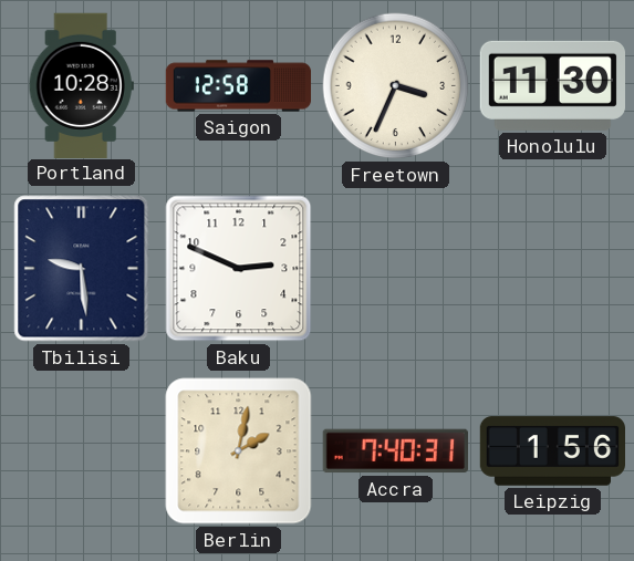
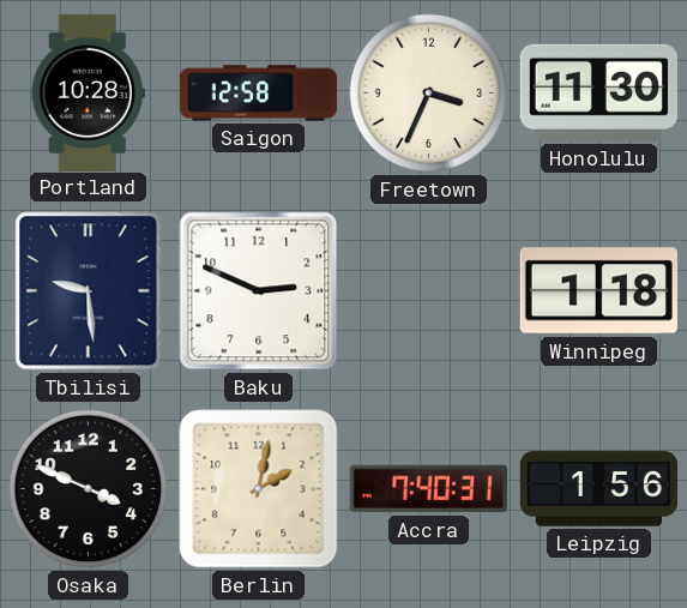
Winnipeg: none -> 1:18 (598, 291)
Osaka: none -> 3:49 (89, 489)
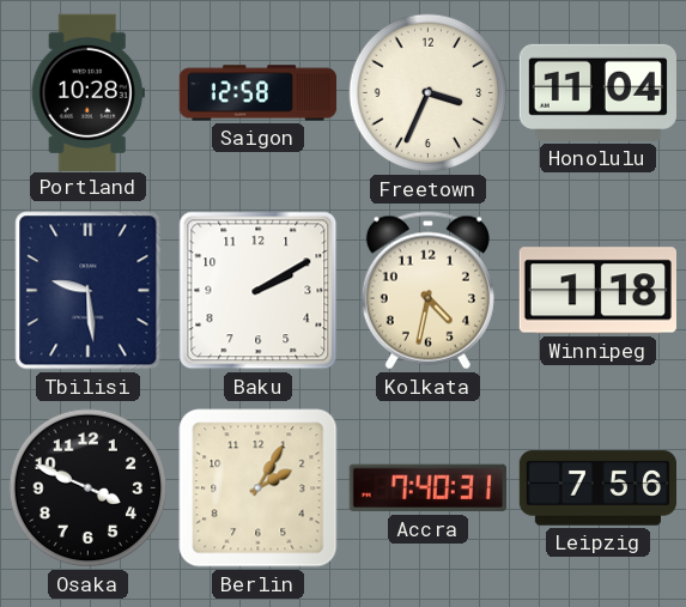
Honolulu: 11:30 -> 11:04 (597, 92)
Baku: 2:49 -> 2:10 (259, 291)
Kolkata: none -> 4:32 (427, 291)
Berlin: 2:02 -> 2:05 (259, 488)
Leipzig: 1:56 -> 7:56 (597, 488)
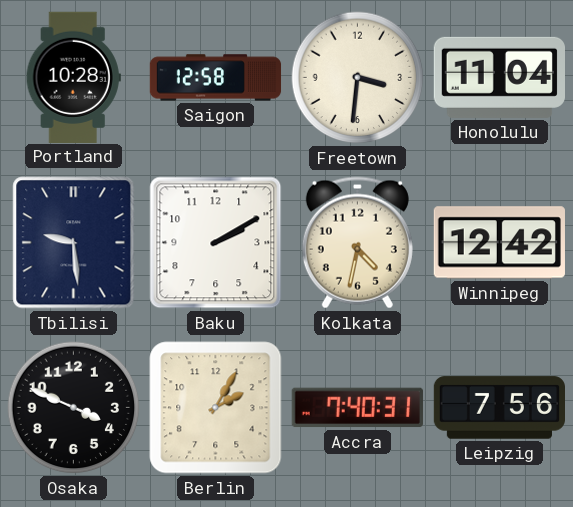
Freetown: 3:34 -> 3:31 (358, 78)
Winnipeg: 1:18 -> 12:42 (499, 243)
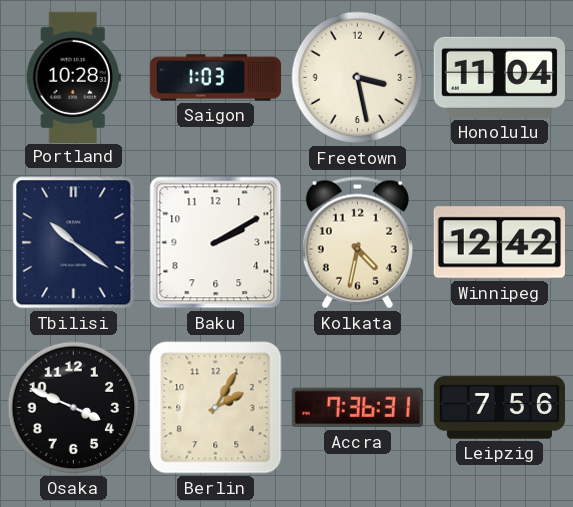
Saigon: 12:58 -> 1:03 (216, 78)
Freetown: 3:31 -> 3:28 (358, 78)
Tbilisi: 9:29 -> 10:21 (74, 243)
Accra: 7:40 -> 7:36 (357, 408)
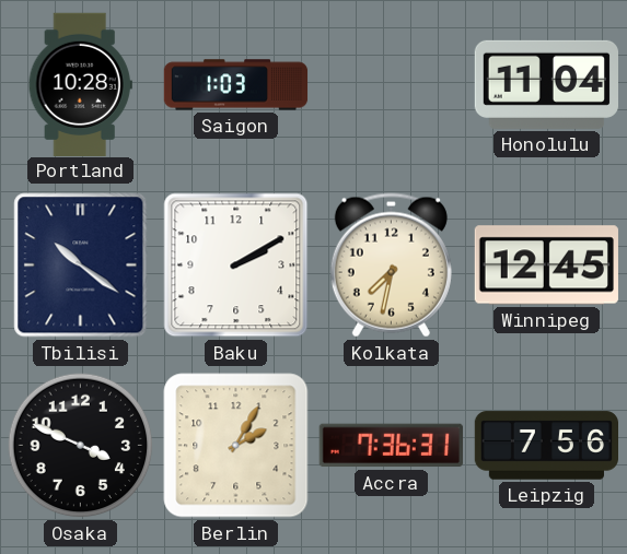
Freetown: 3:28 -> none (358, 78)
Kolkata: 4:32 -> 7:32 (391, 266)
Winnipeg: 12:42 -> 12:45 (546, 266)
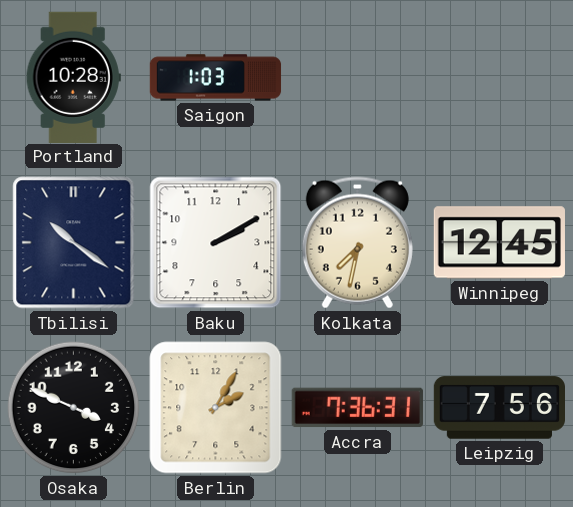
Honolulu: 11:04 -> none (546, 84)
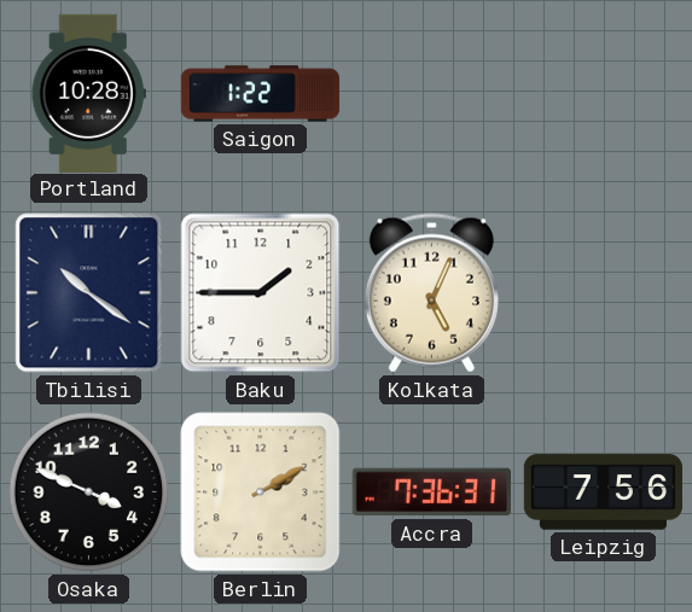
Saigon: 1:03 -> 1:22 (261, 94)
Baku: 2:10 -> 1:45 (261, 293)
Kolkata: 7:32 -> 5:04 (431, 293)
Winnipeg: 12:45 -> none (499, 243)
Berlin: 2:05 -> 2:10 (261, 492)
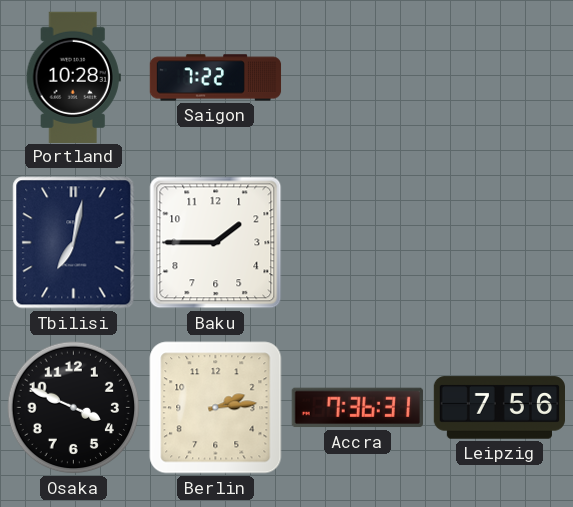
Saigon: 1:22 -> 7:22 (216, 78)
Tbilisi: 10:21 -> 7:02 (74, 243)
Kolkata: 5:04 -> none (431, 293)
Berlin: 2:10 -> 2:14 (216, 408)
